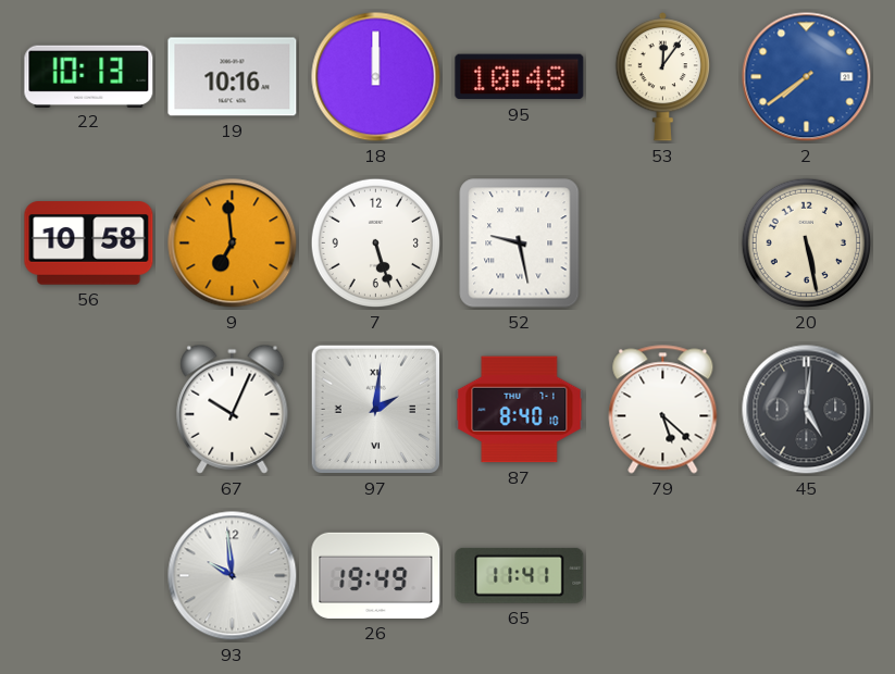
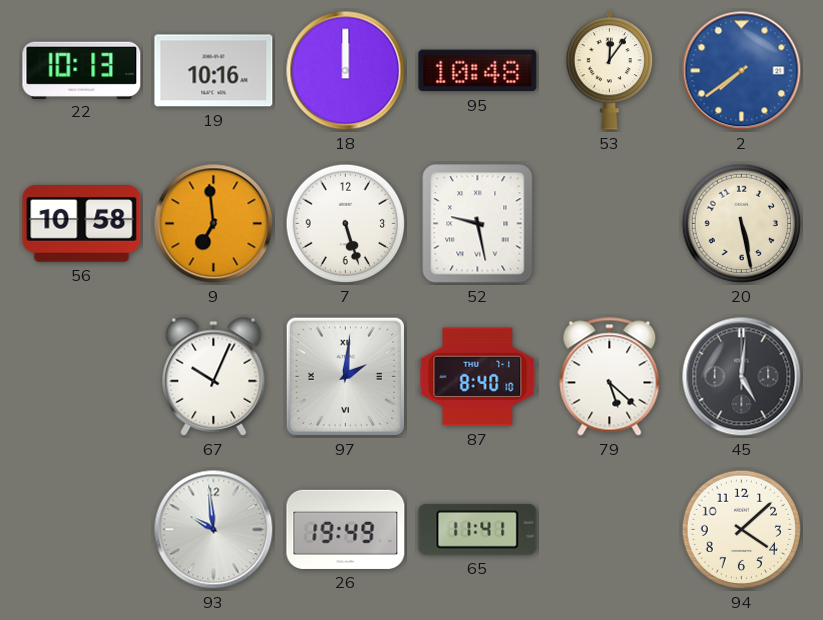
94: none -> 4:08 (742, 530)
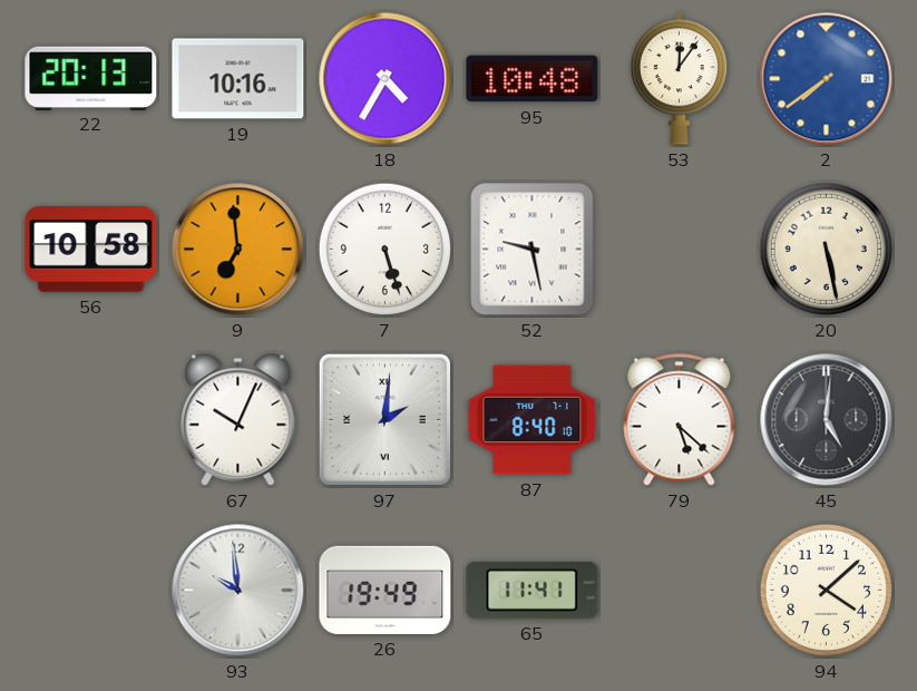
22: 10:13 -> 20:13 (91, 78)
18: 12:00 -> 4:35 (386, 79)
